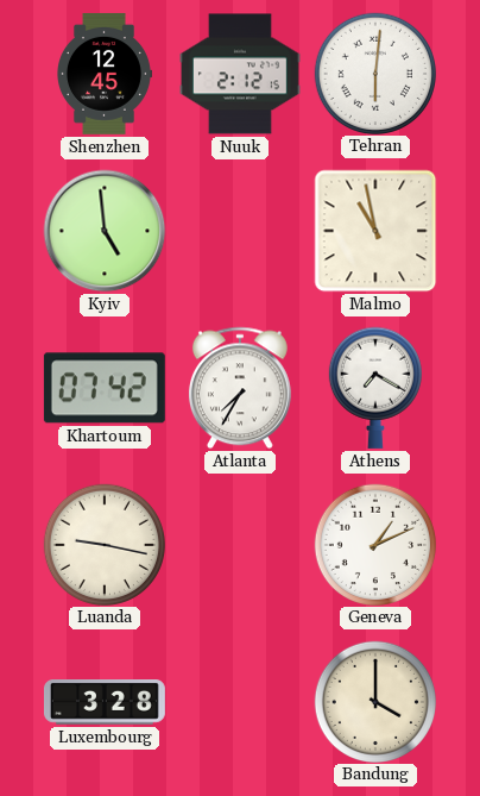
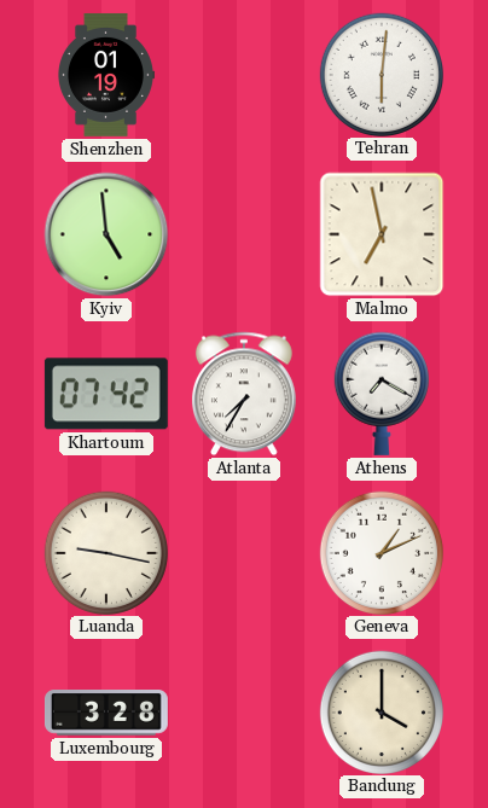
Shenzhen: 12:45 -> 01:19 (106, 75)
Nuuk: 2:12 -> none (240, 74)
Malmo: 10:58 -> 6:58 (382, 234)
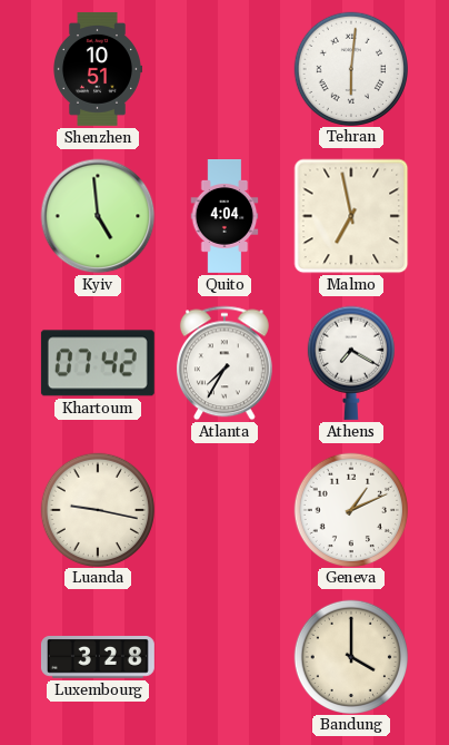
Shenzhen: 01:19 -> 10:51 (98, 69)
Quito: none -> 4:04 (225, 217)
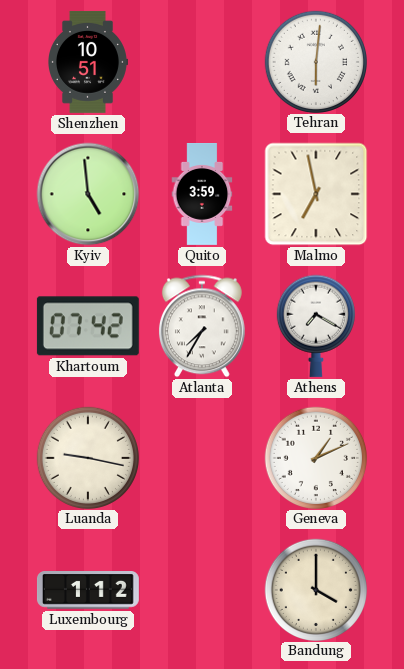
Quito: 4:04 -> 3:59 (202, 195)
Luxembourg: 3:28 -> 1:12 (88, 591)
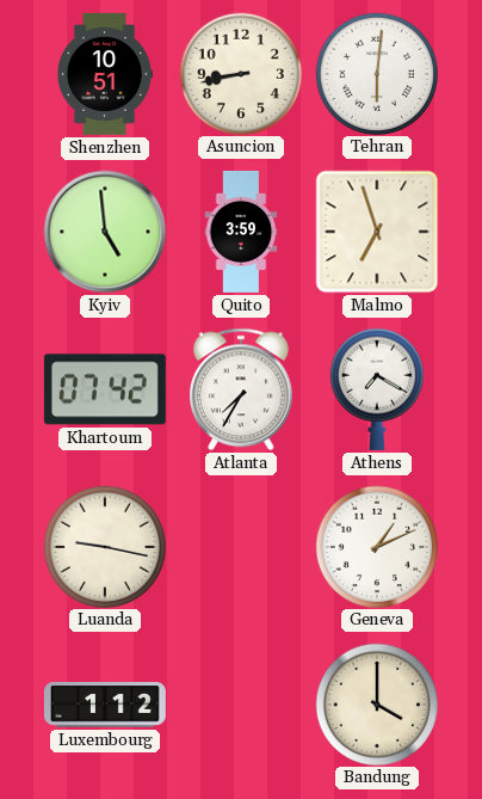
Asuncion: none -> 8:43 (240, 73)
Malmo: 6:58 -> 6:57 (377, 232)
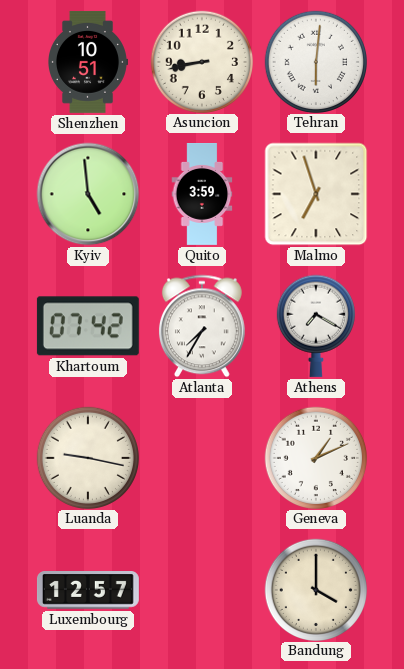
Luxembourg: 1:12 -> 12:57 (88, 591)
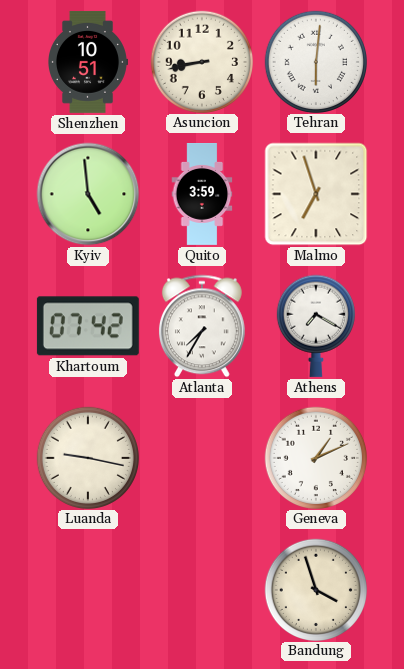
Luxembourg: 12:57 -> none (88, 591)
Bandung: 4:00 -> 3:57 (315, 589)
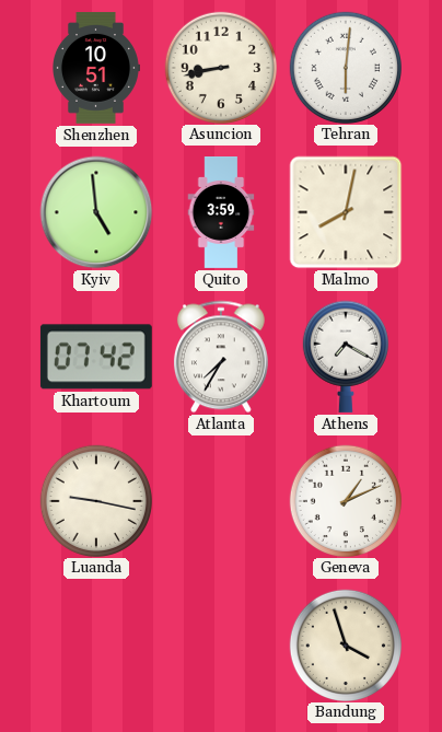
Malmo: 6:57 -> 8:02 (346, 212)
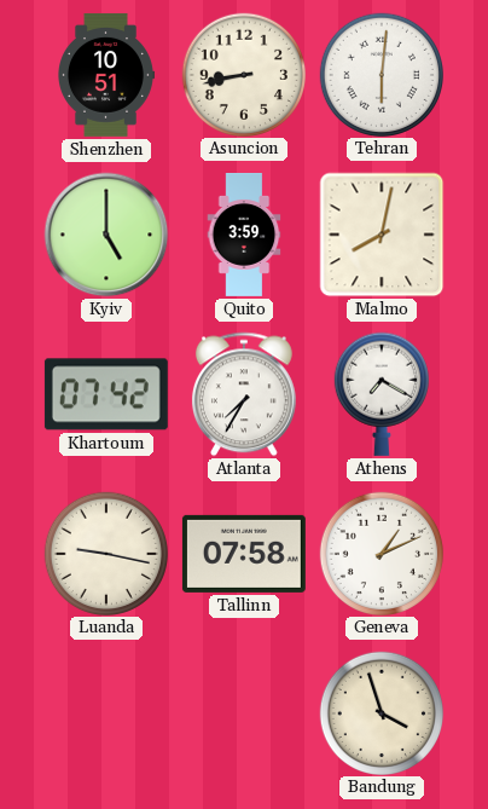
Kyiv: 4:59 -> 5:00 (106, 235)
Tallinn: none -> 07:58 (244, 554)
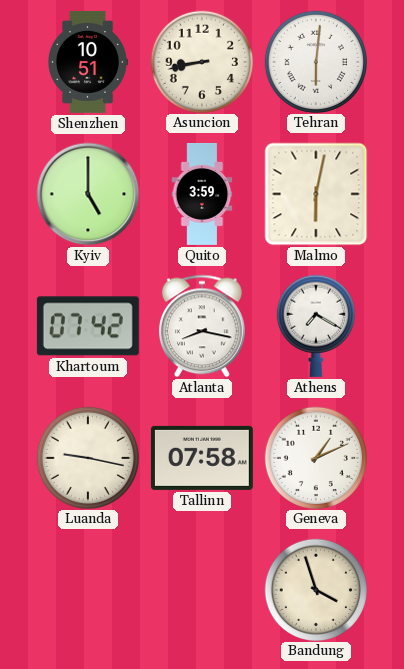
Malmo: 8:02 -> 6:02 (316, 194)
Atlanta: 7:35 -> 8:17 (202, 326)
